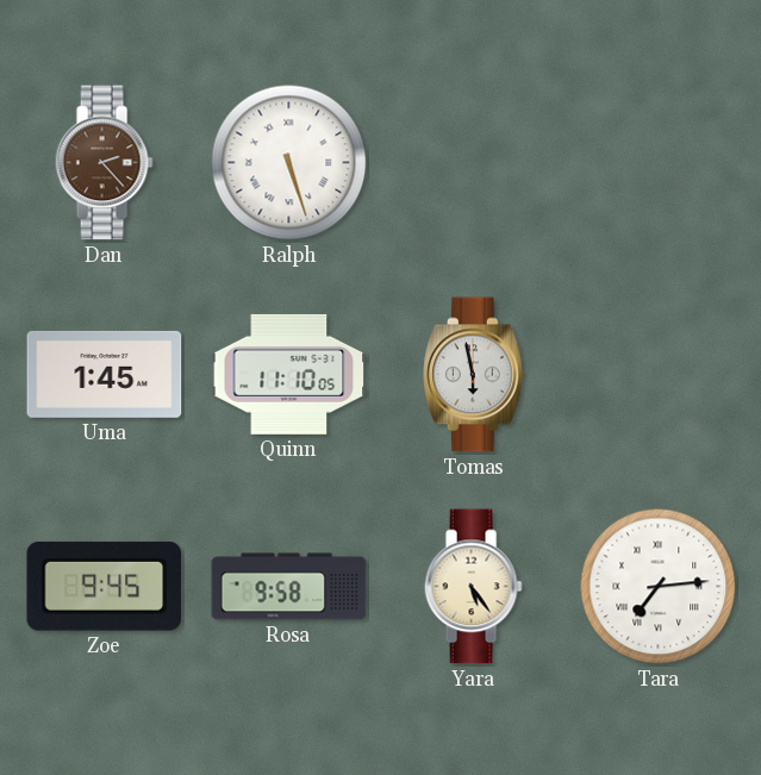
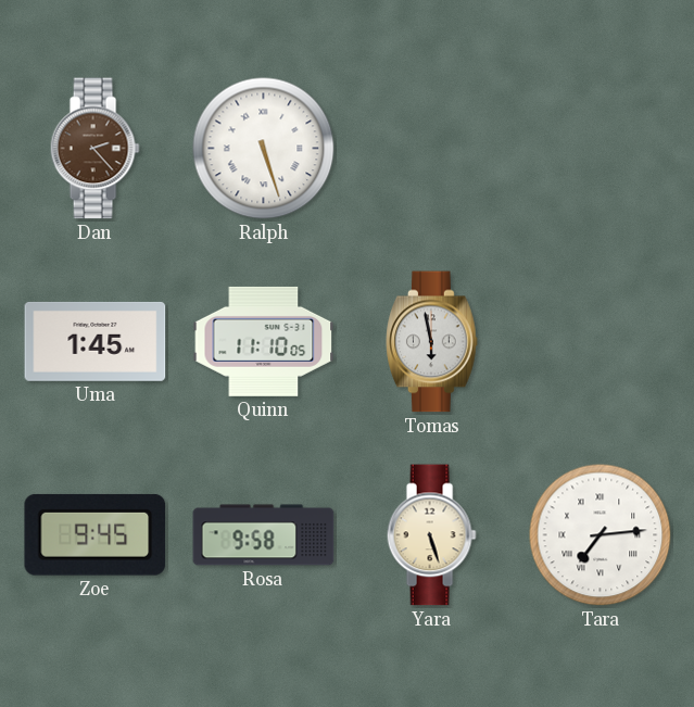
Yara: 5:24 -> 5:27 (431, 535)
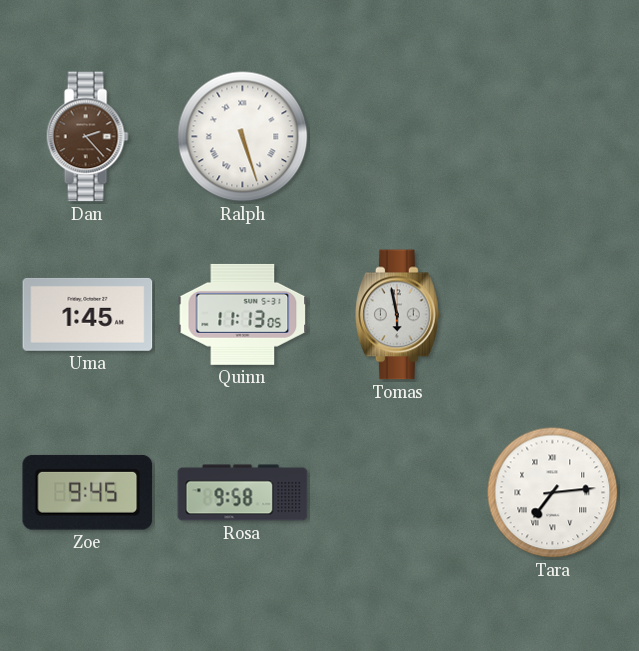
Quinn: 11:10 -> 11:13 (243, 314)
Yara: 5:27 -> none (431, 535)
